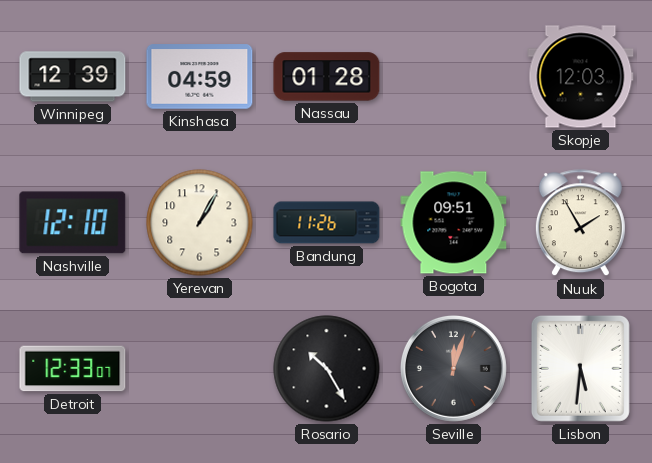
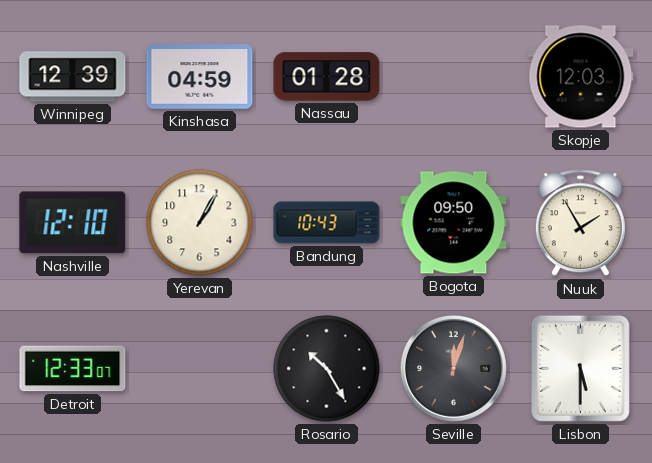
Bandung: 11:26 -> 10:43 (327, 223)
Bogota: 09:51 -> 09:50 (454, 223)
Lisbon: 5:31 -> 5:30 (580, 368)
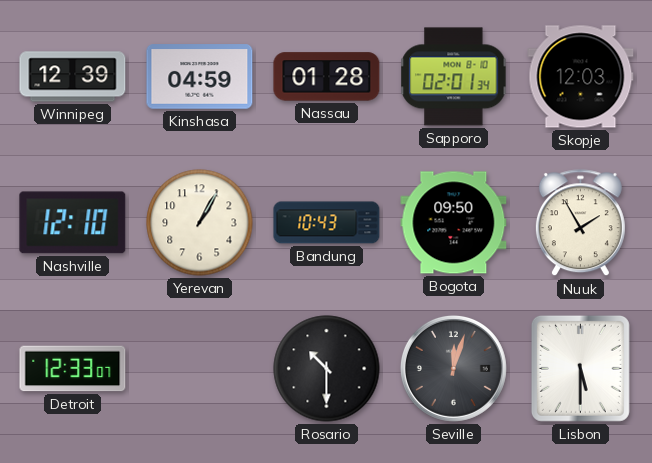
Sapporo: none -> 02:01 (454, 77)
Rosario: 10:25 -> 10:30 (327, 369)
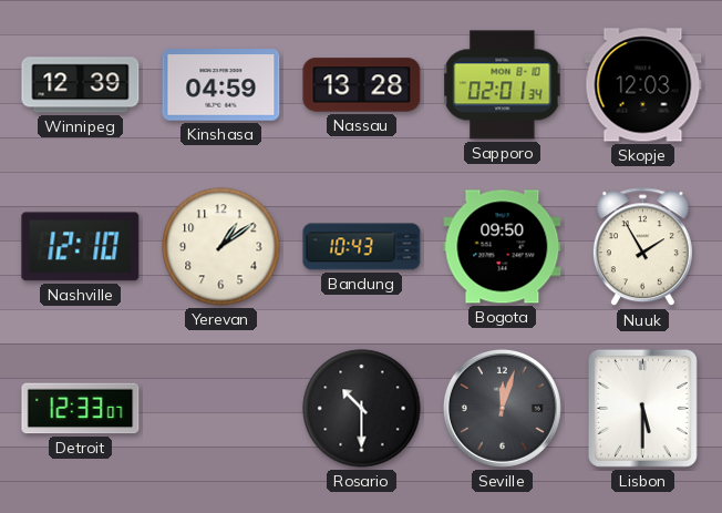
Nassau: 01:28 -> 13:28 (362, 85)
Yerevan: 1:05 -> 1:09 (221, 247)
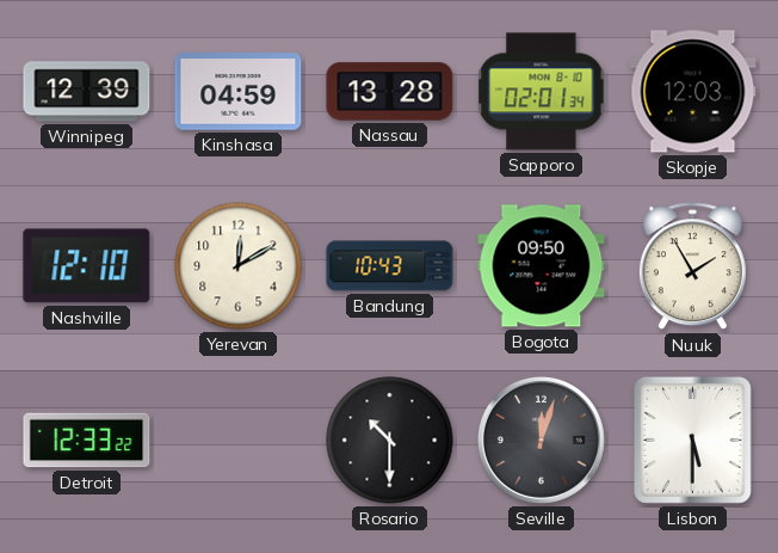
Yerevan: 1:09 -> 12:10 (239, 266)
Detroit: 12:33:07 -> 12:33:22 (87, 441)
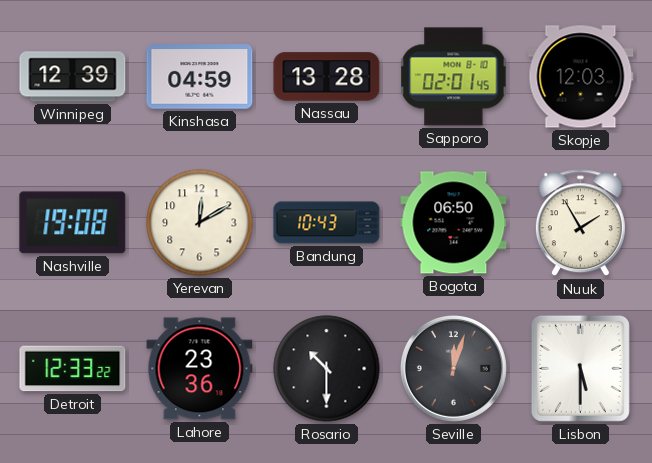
Sapporo: 02:01:34 -> 02:01:45 (454, 77)
Nashville: 12:10 -> 19:08 (73, 223)
Bogota: 09:50 -> 06:50 (454, 223)
Lahore: none -> 23:36 (200, 369)
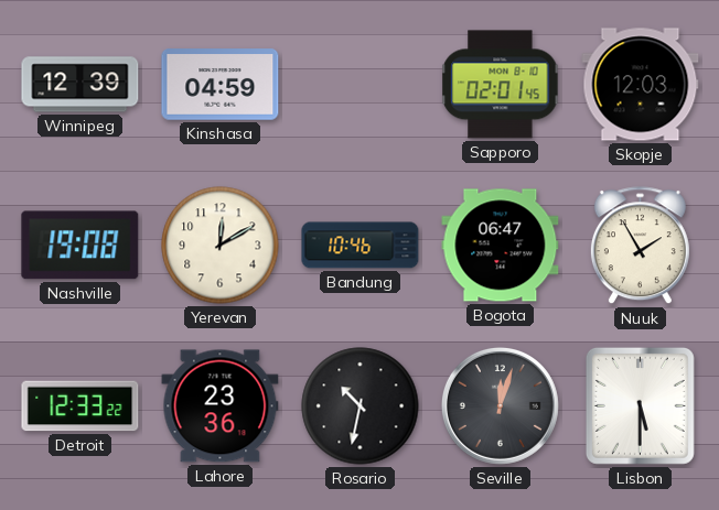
Nassau: 13:28 -> none (327, 77)
Bandung: 10:43 -> 10:46 (361, 246)
Bogota: 06:50 -> 06:47 (501, 246)
Rosario: 10:30 -> 10:32 (361, 406)
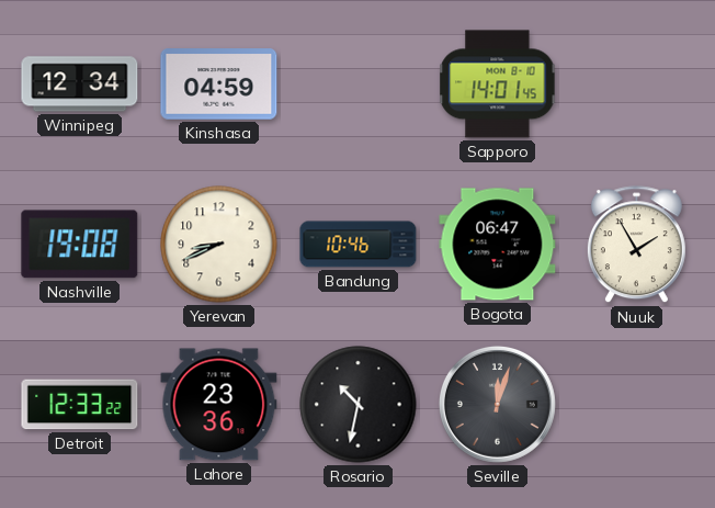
Winnipeg: 12:39 -> 12:34 (80, 84)
Sapporo: 02:01 -> 14:01 (498, 84)
Skopje: 12:03 -> none (641, 85)
Yerevan: 12:10 -> 8:41 (219, 245)
Lisbon: 5:30 -> none (640, 405)
